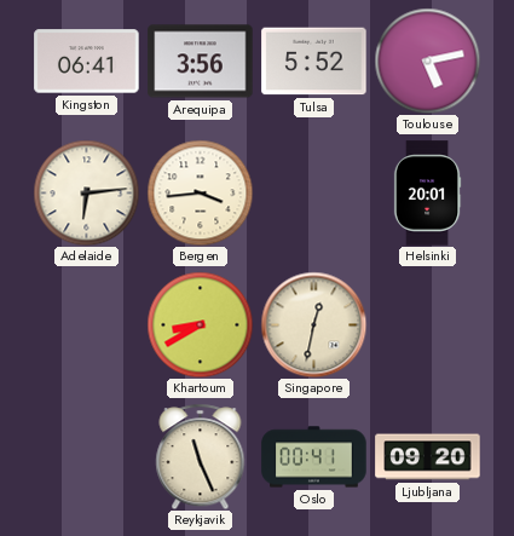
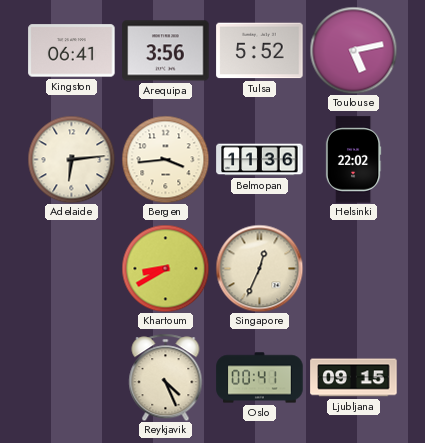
Belmopan: none -> 11:36 (260, 160)
Helsinki: 20:01 -> 22:02 (353, 160)
Singapore: 12:32 -> 12:34 (259, 268)
Reykjavik: 11:26 -> 4:26 (166, 377)
Ljubljana: 09:20 -> 09:15 (354, 378)
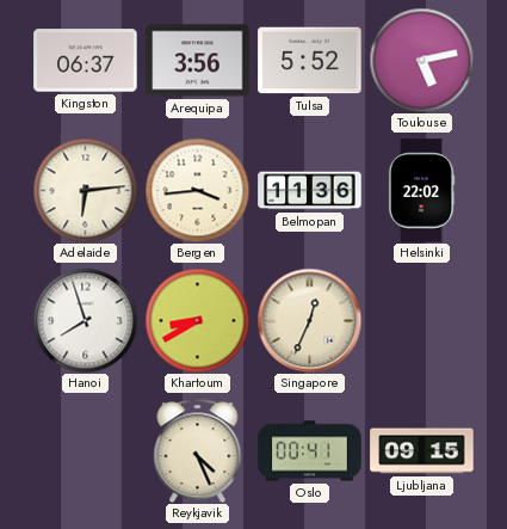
Kingston: 06:41 -> 06:37 (86, 61)
Hanoi: none -> 7:57 (85, 320)
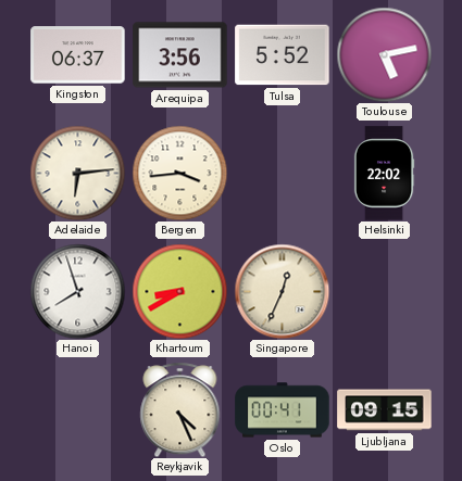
Belmopan: 11:36 -> none (310, 191)
